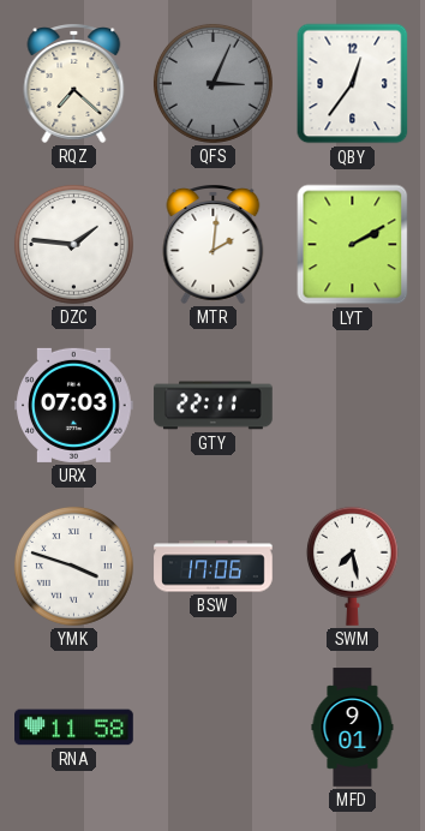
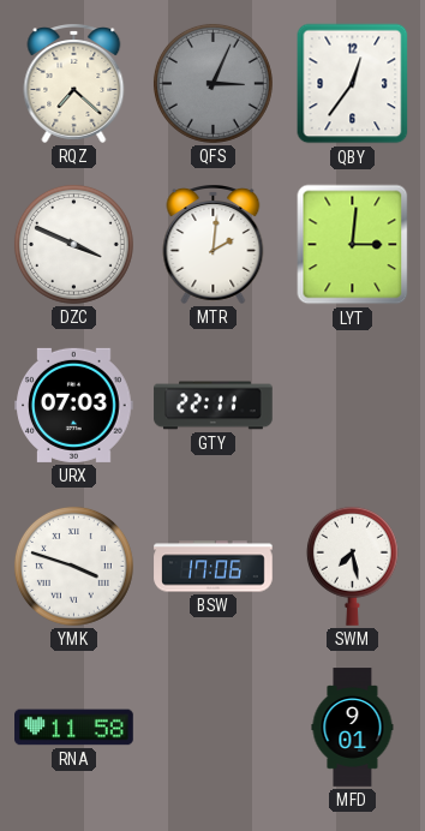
DZC: 1:46 -> 3:49 (73, 244)
LYT: 2:10 -> 3:01 (353, 245)
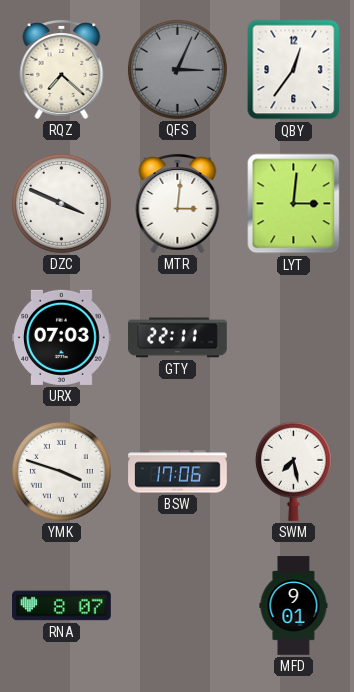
MTR: 2:01 -> 3:01 (178, 204)
RNA: 11:58 -> 8:07 (62, 606)
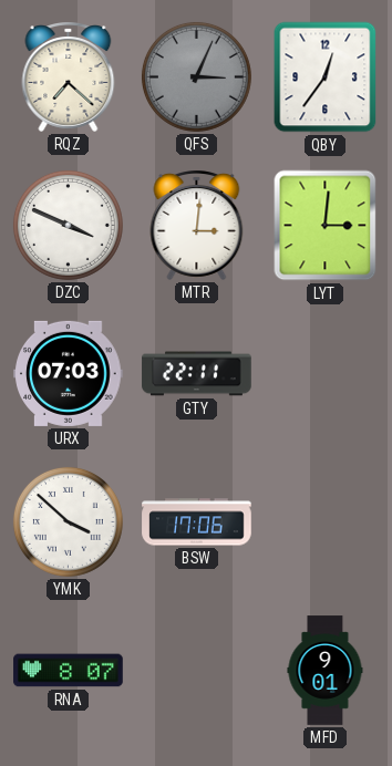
YMK: 3:48 -> 3:52 (68, 521)
SWM: 7:28 -> none (293, 471)
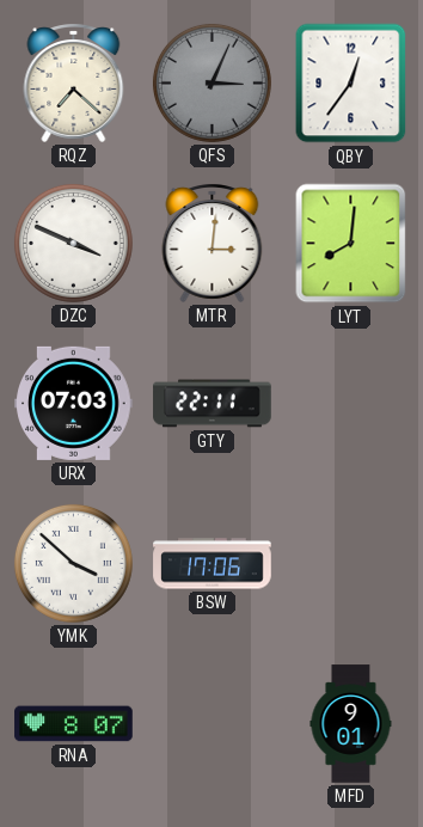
LYT: 3:01 -> 8:01 (351, 244)
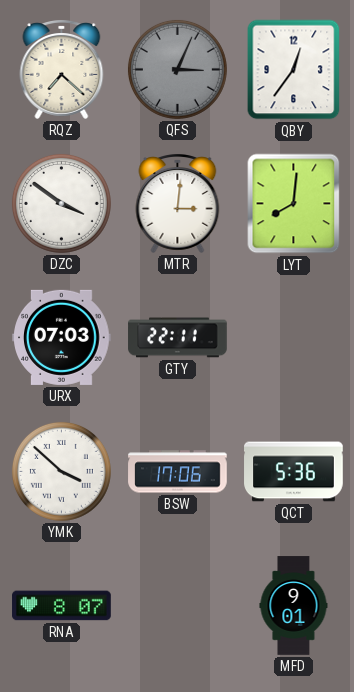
DZC: 3:49 -> 3:51 (61, 203)
QCT: none -> 5:36 (294, 472)
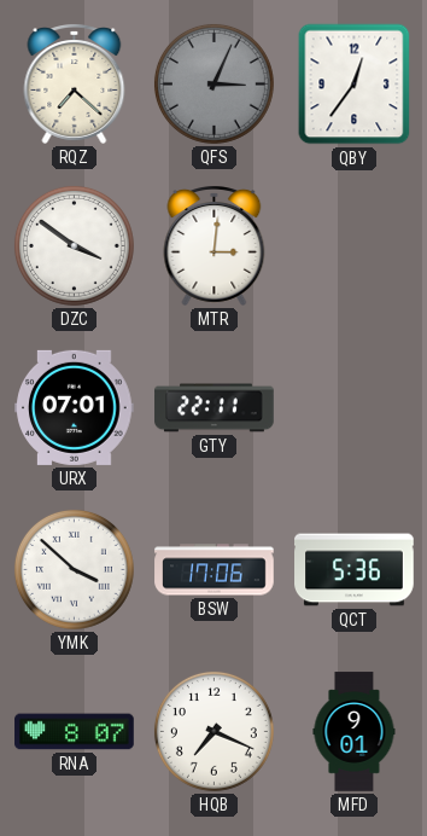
LYT: 8:01 -> none (294, 204)
URX: 07:03 -> 07:01 (75, 407)
HQB: none -> 7:19 (213, 731)
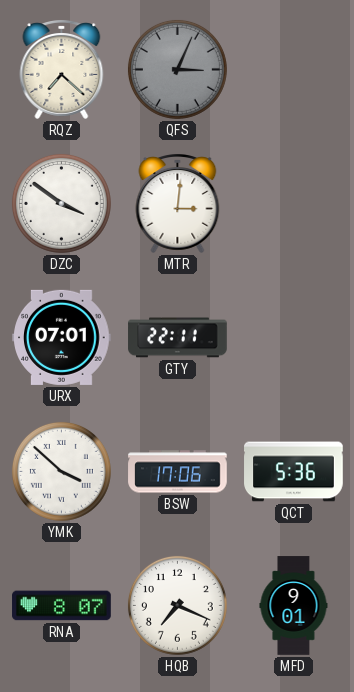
QBY: 12:36 -> none (355, 85)
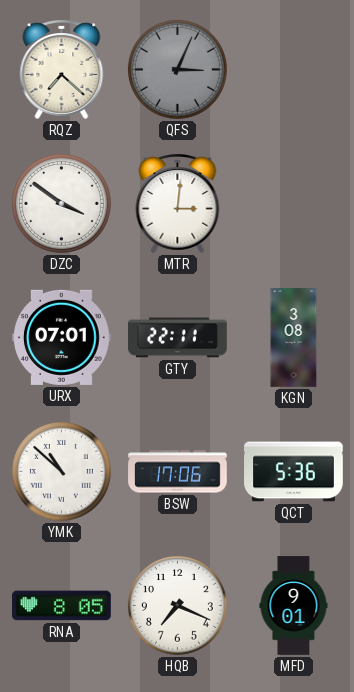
KGN: none -> 3:08 (294, 338)
YMK: 3:52 -> 10:52 (61, 471)
RNA: 8:07 -> 8:05 (62, 606)
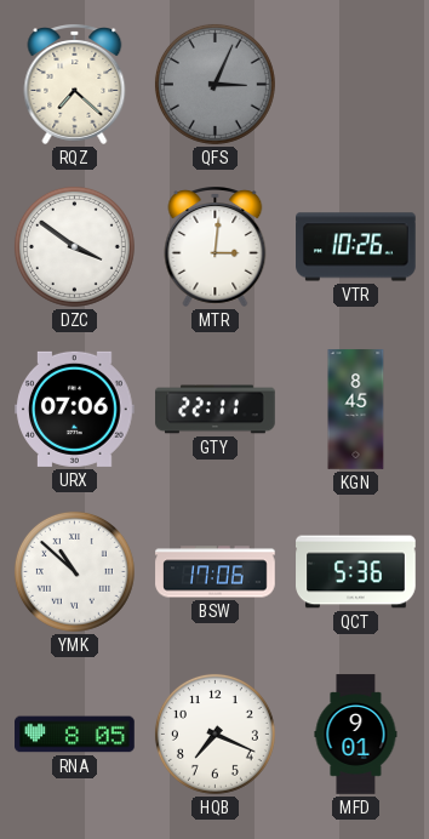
VTR: none -> 10:26 (356, 247)
URX: 07:01 -> 07:06 (75, 409)
KGN: 3:08 -> 8:45 (356, 410)
